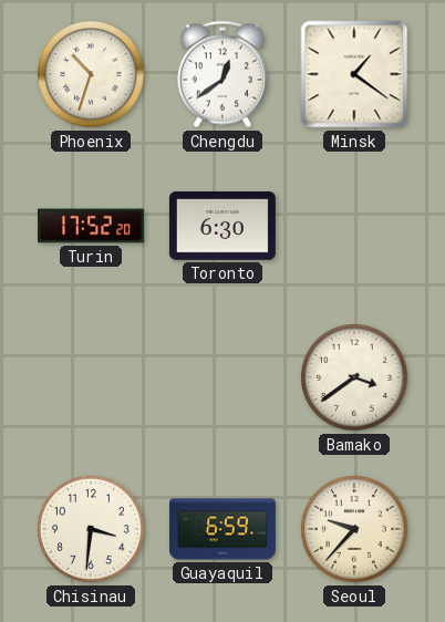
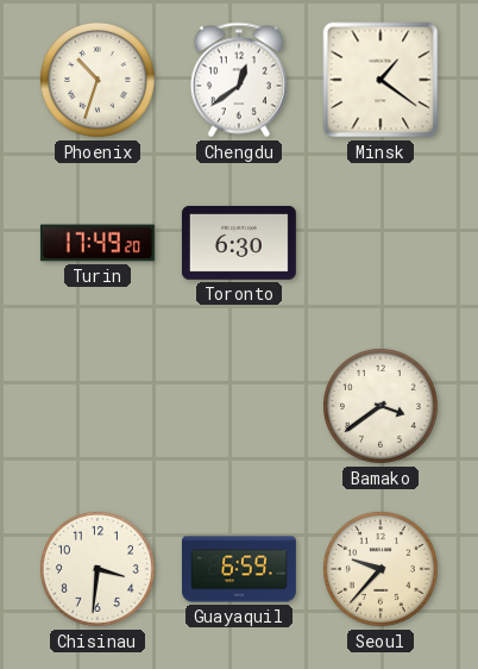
Turin: 17:52 -> 17:49 (98, 243)
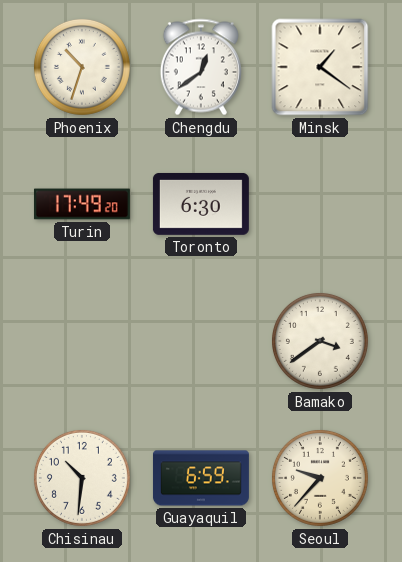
Chisinau: 3:31 -> 10:31 (82, 478)
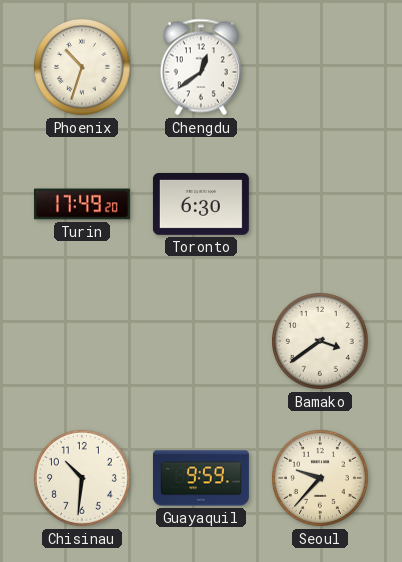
Minsk: 1:21 -> none (320, 67)
Guayaquil: 6:59 -> 9:59 (201, 478)
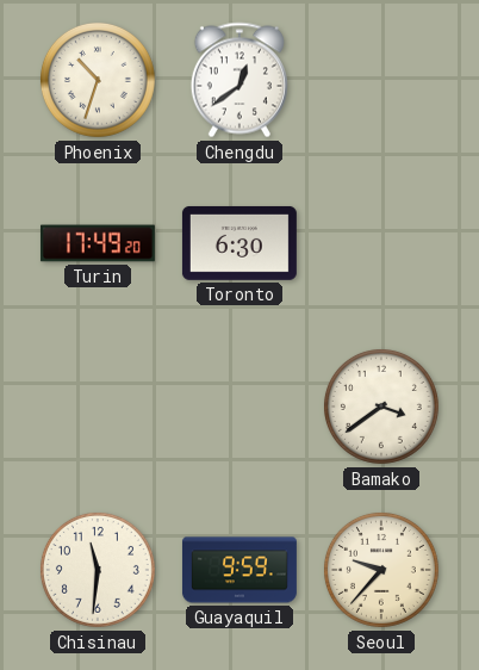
Chisinau: 10:31 -> 11:31 (98, 570)
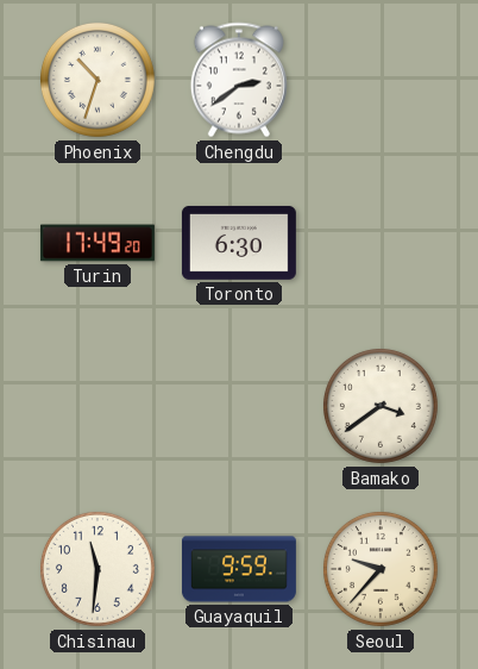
Chengdu: 12:39 -> 2:39 (239, 80)
